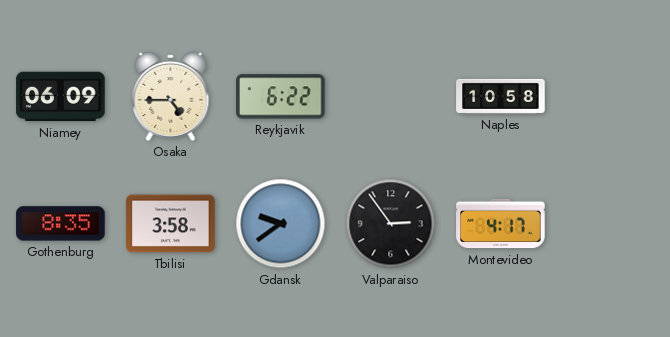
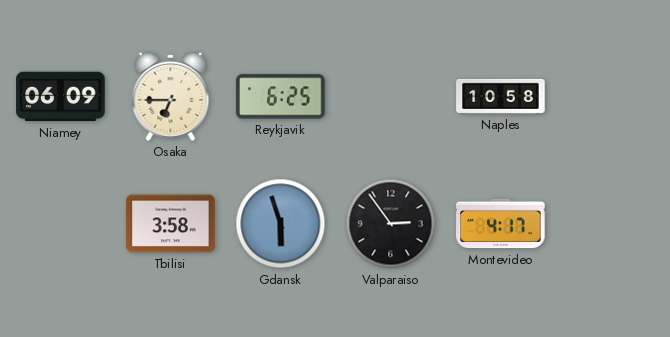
Osaka: 4:45 -> 6:45 (171, 96)
Reykjavik: 6:22 -> 6:25 (281, 97)
Gothenburg: 8:35 -> none (61, 224)
Gdansk: 9:39 -> 5:57 (281, 224)
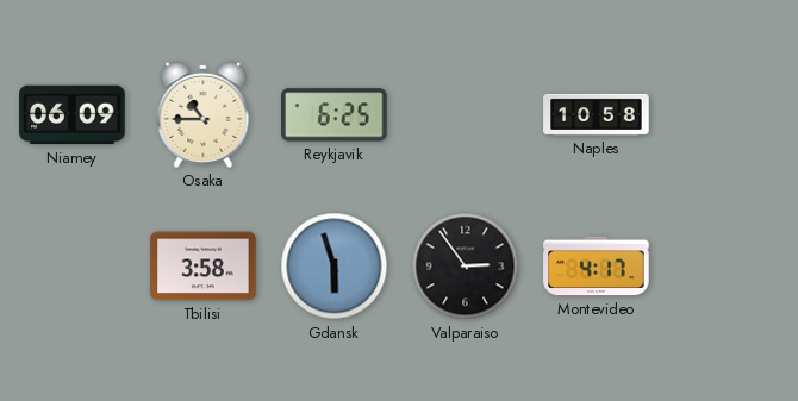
Osaka: 6:45 -> 10:45 (204, 114)
